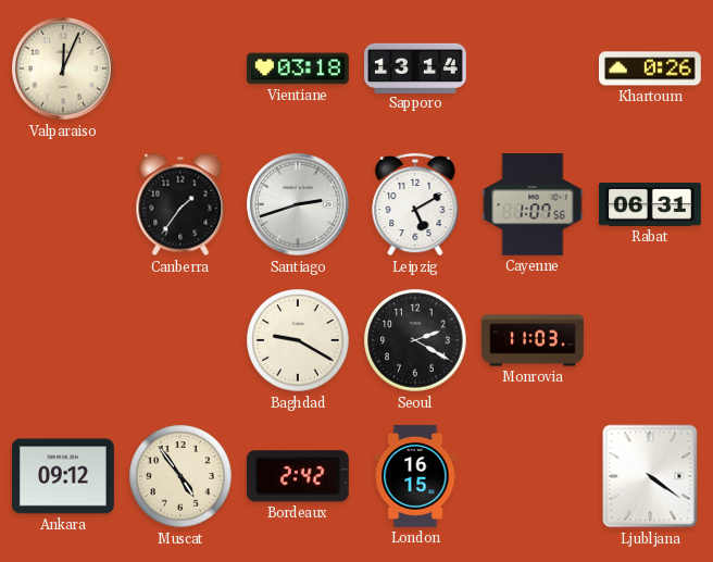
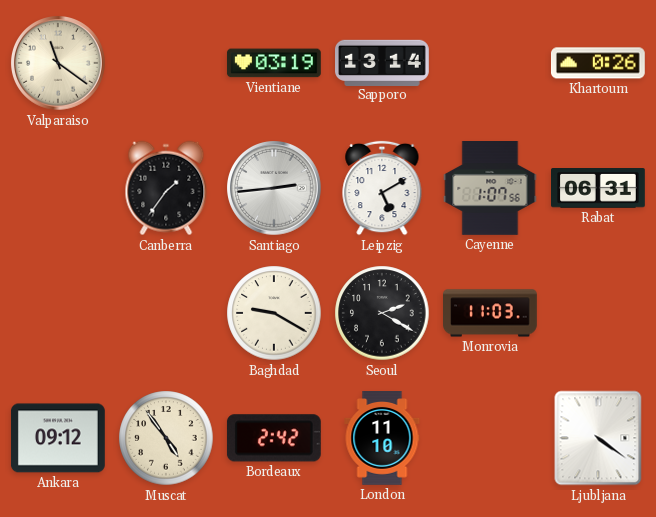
Valparaiso: 12:04 -> 11:21 (59, 64)
Vientiane: 03:18 -> 03:19 (274, 63)
Santiago: 2:42 -> 2:44 (275, 189)
London: 16:15 -> 11:10 (382, 439)
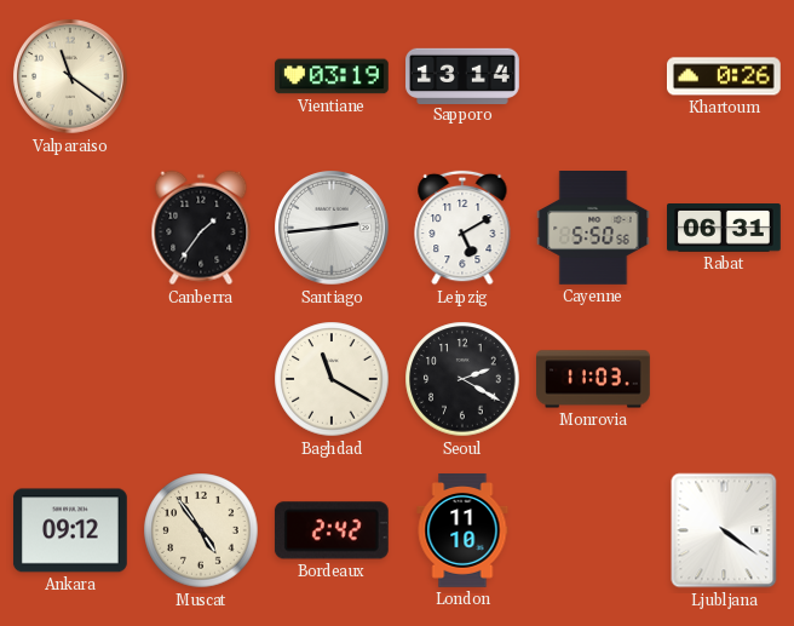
Cayenne: 1:07 -> 5:50 (593, 229)
Baghdad: 9:20 -> 11:20 (332, 379)
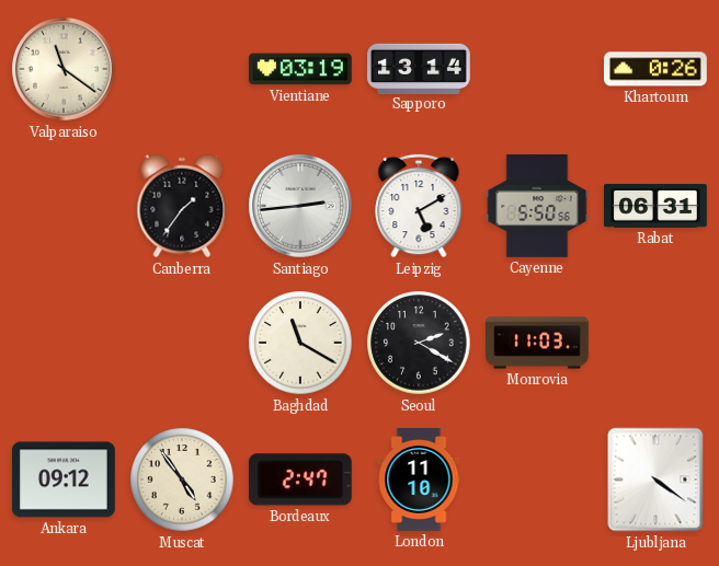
Bordeaux: 2:42 -> 2:47 (300, 480)
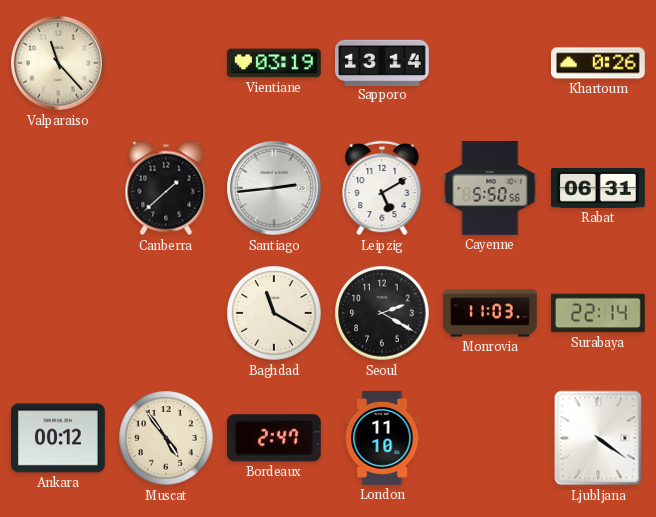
Valparaiso: 11:21 -> 11:23 (59, 64)
Canberra: 1:36 -> 1:38 (166, 188)
Surabaya: none -> 22:14 (598, 313)
Ankara: 09:12 -> 00:12 (58, 438)
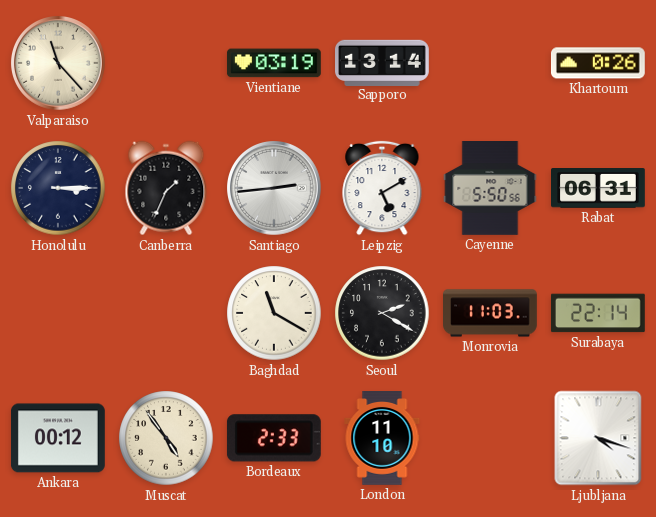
Honolulu: none -> 3:15 (58, 188)
Canberra: 1:38 -> 1:34 (166, 188)
Bordeaux: 2:47 -> 2:33 (274, 438)
Ljubljana: 4:21 -> 4:18 (598, 438)
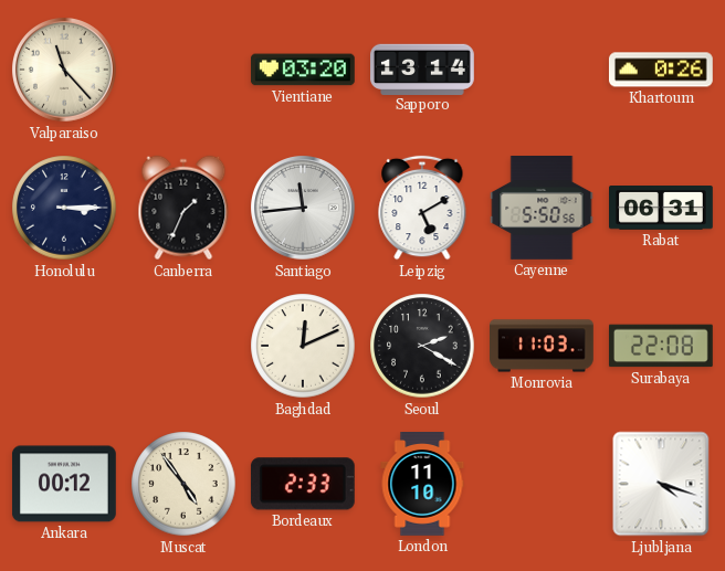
Vientiane: 03:19 -> 03:20 (303, 70)
Santiago: 2:44 -> 11:44 (304, 209)
Baghdad: 11:20 -> 12:11 (303, 346)
Surabaya: 22:14 -> 22:08 (661, 346)
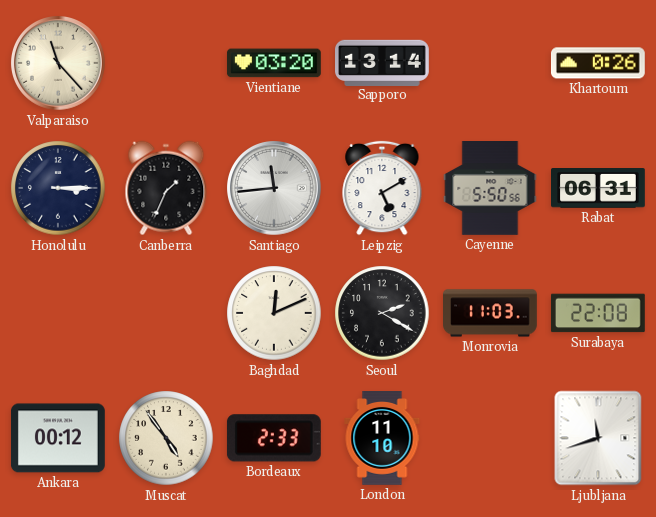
Ljubljana: 4:18 -> 11:42 (598, 438)
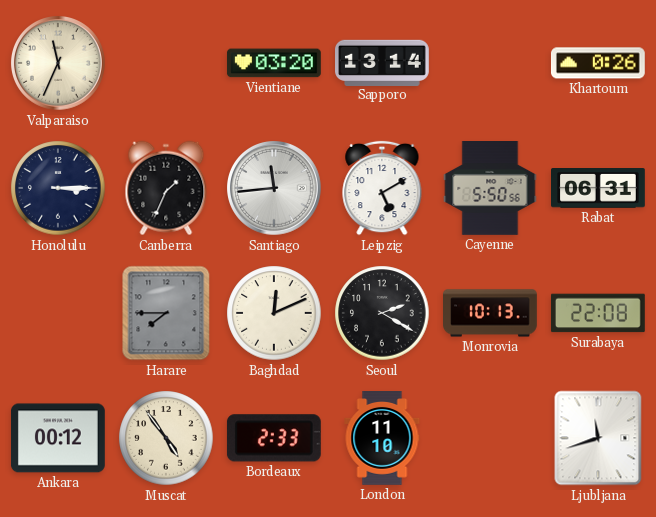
Valparaiso: 11:23 -> 11:34 (59, 64)
Harare: none -> 7:45 (166, 313)
Monrovia: 11:03 -> 10:13 (491, 313)
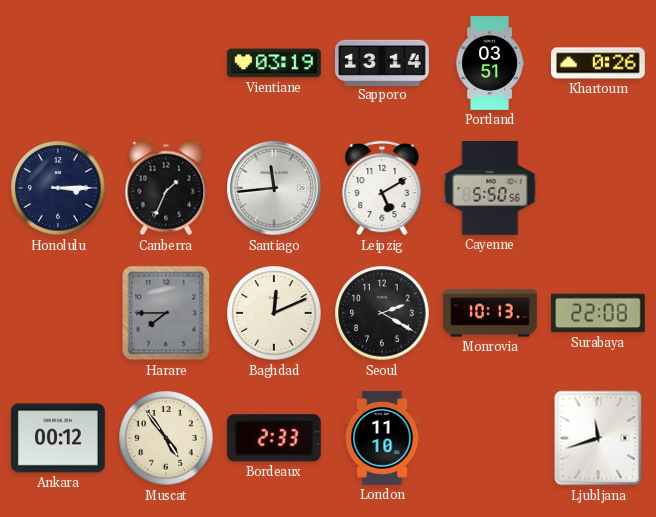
Valparaiso: 11:34 -> none (59, 64)
Vientiane: 03:20 -> 03:19 (274, 63)
Portland: none -> 03:51 (490, 63)
Rabat: 06:31 -> none (599, 189)
